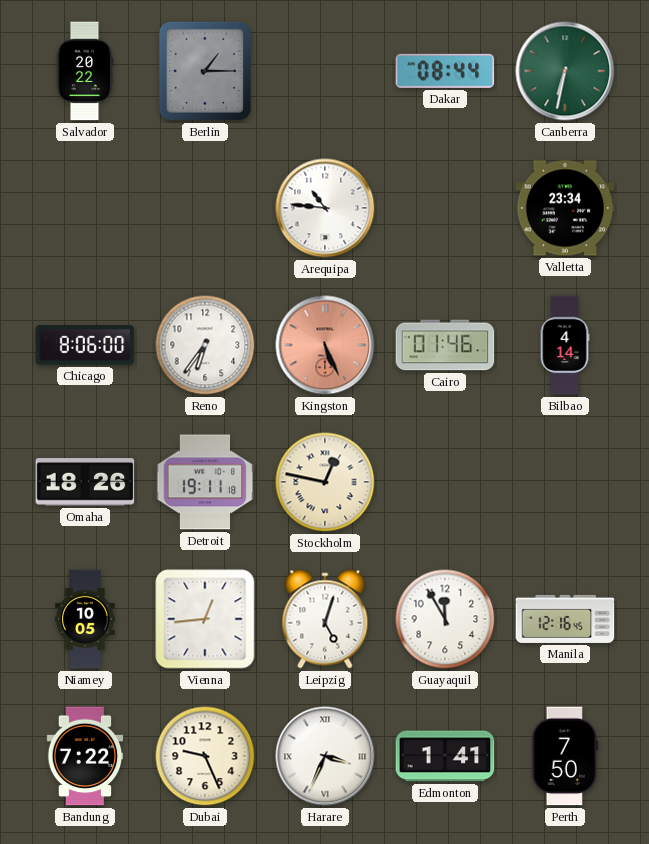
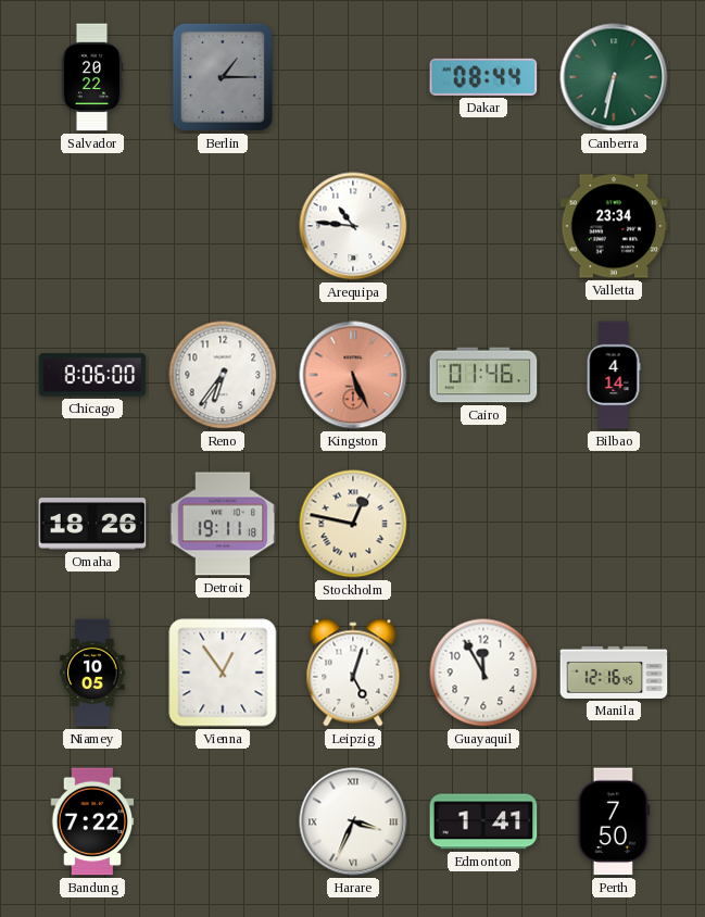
Vienna: 12:44 -> 12:54 (223, 673)
Dubai: 9:26 -> none (205, 756)
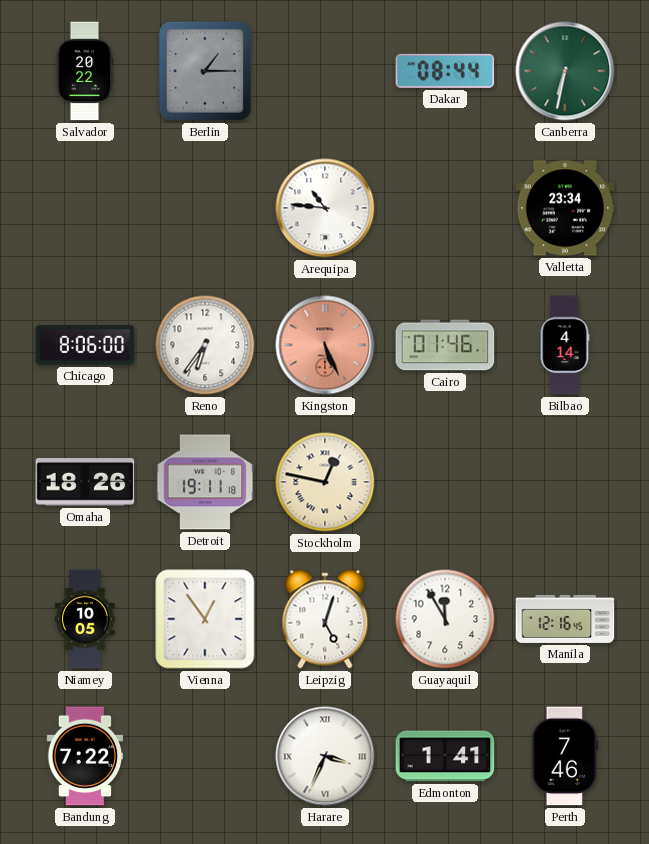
Perth: 7:50 -> 7:46 (565, 756)
